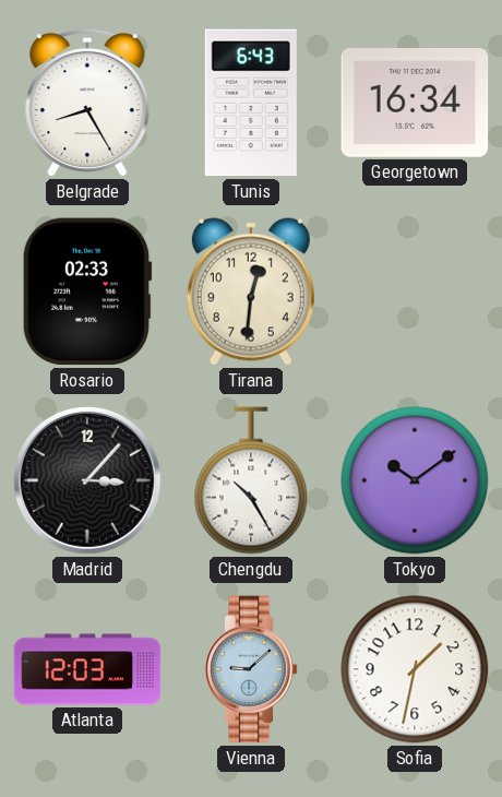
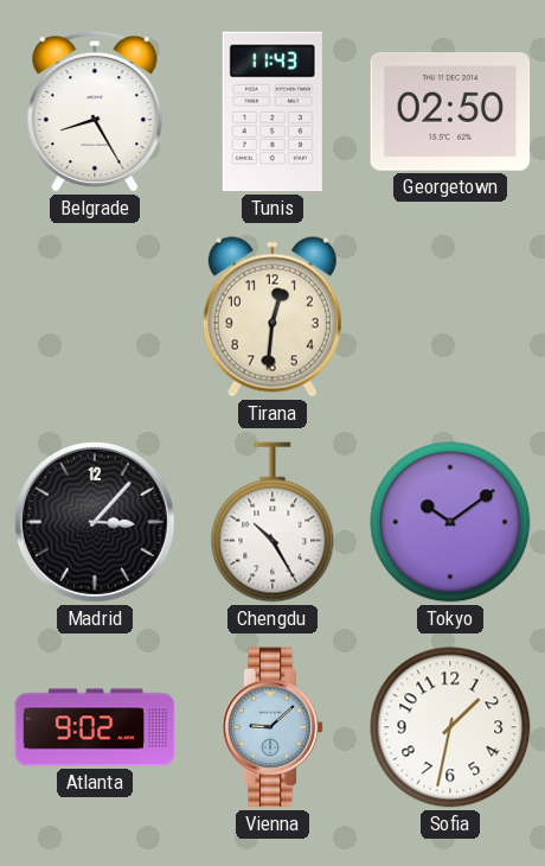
Tunis: 6:43 -> 11:43 (272, 112)
Georgetown: 16:34 -> 02:50 (450, 113)
Rosario: 02:33 -> none (87, 292)
Atlanta: 12:03 -> 9:02 (95, 727)
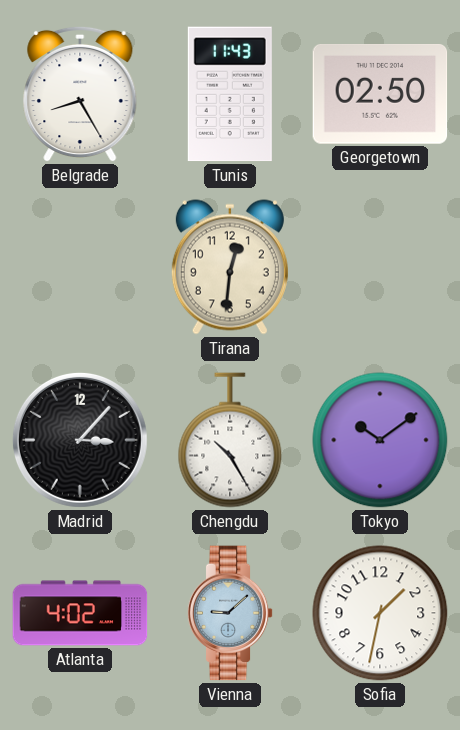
Atlanta: 9:02 -> 4:02 (80, 613)
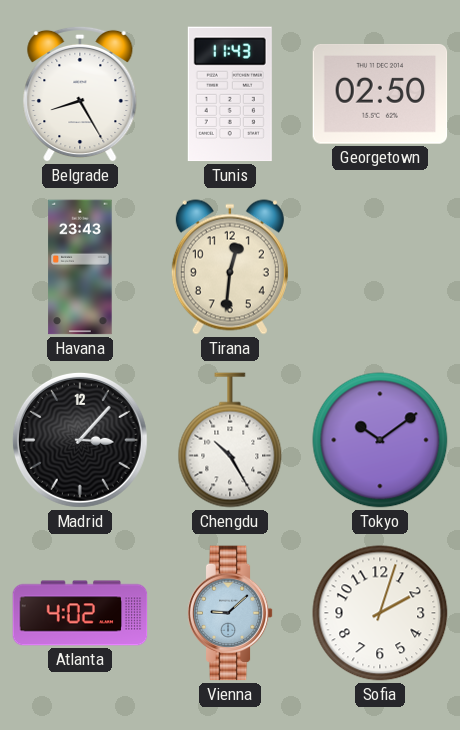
Havana: none -> 23:43 (80, 267)
Sofia: 1:32 -> 2:03 (380, 613)
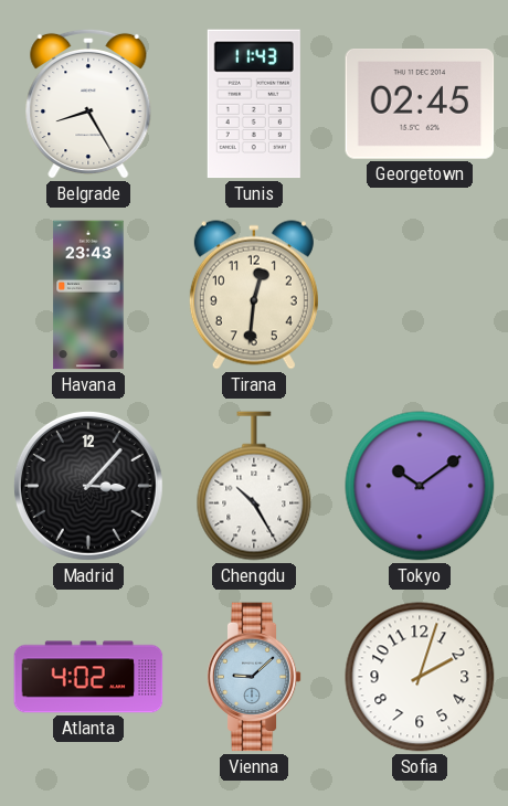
Georgetown: 02:50 -> 02:45 (420, 105)
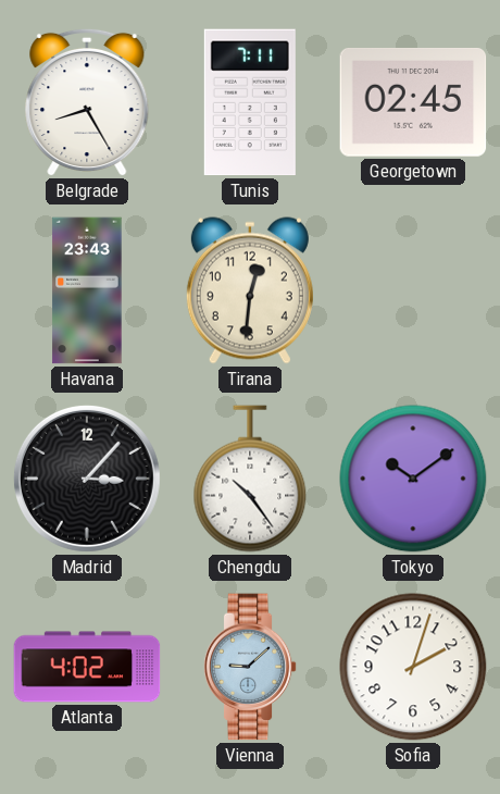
Tunis: 11:43 -> 7:11 (250, 102)
Chengdu: 10:25 -> 10:24 (250, 479)
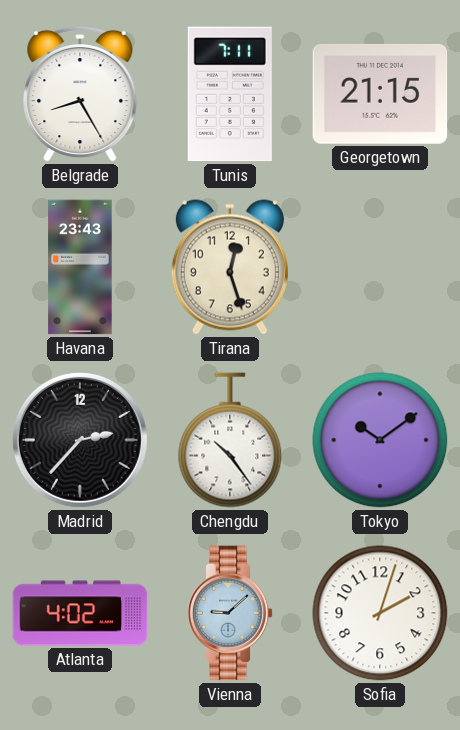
Georgetown: 02:45 -> 21:15 (380, 95)
Tirana: 12:31 -> 12:27 (230, 267)
Madrid: 3:07 -> 2:37 (80, 440)
